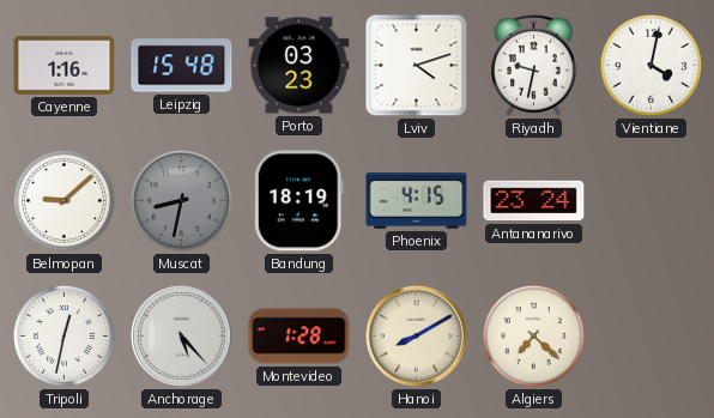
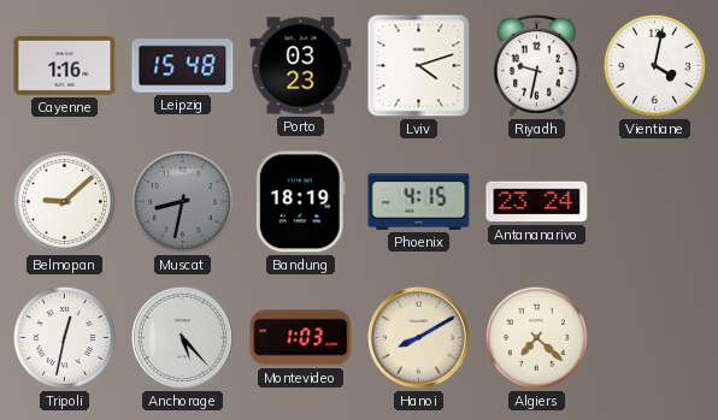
Montevideo: 1:28 -> 1:03 (301, 338)
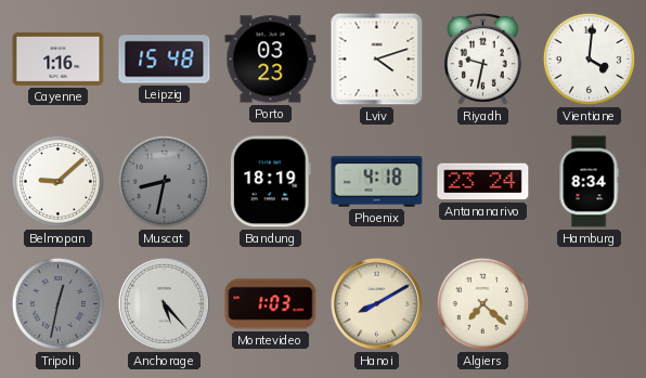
Vientiane: 4:02 -> 4:01 (589, 58)
Phoenix: 4:15 -> 4:18 (377, 182)
Hamburg: none -> 8:34 (589, 182)
Tripoli dial: white -> grey (57, 303)
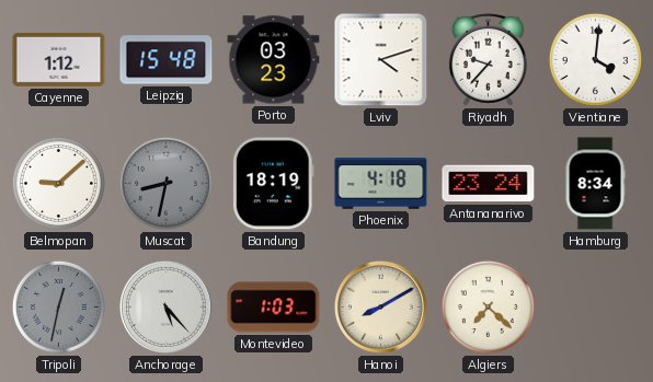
Cayenne: 1:16 -> 1:12 (59, 59)
Riyadh: 9:32 -> 9:37 (488, 59)
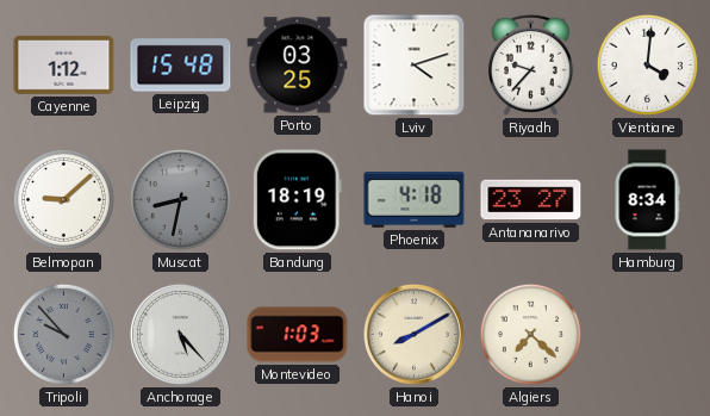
Porto: 03:23 -> 03:25 (298, 66)
Antananarivo: 23:24 -> 23:27 (531, 200)
Tripoli: 12:32 -> 9:53 (63, 334)
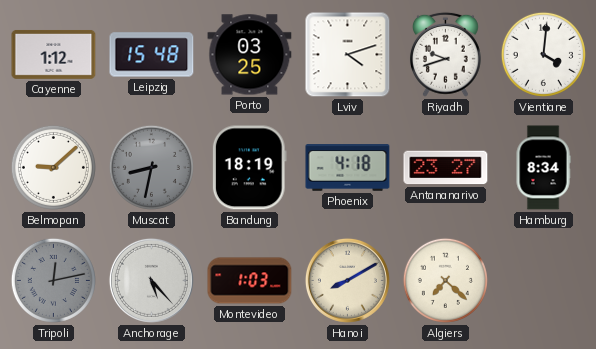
Riyadh: 9:37 -> 9:42 (445, 54)
Tripoli: 9:53 -> 12:13 (53, 280)
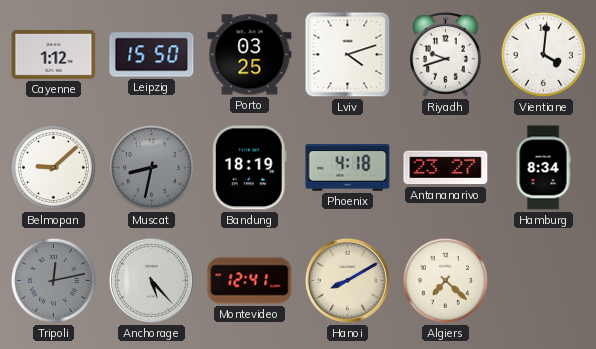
Leipzig: 15:48 -> 15:50 (152, 55)
Montevideo: 1:03 -> 12:41 (250, 281)
